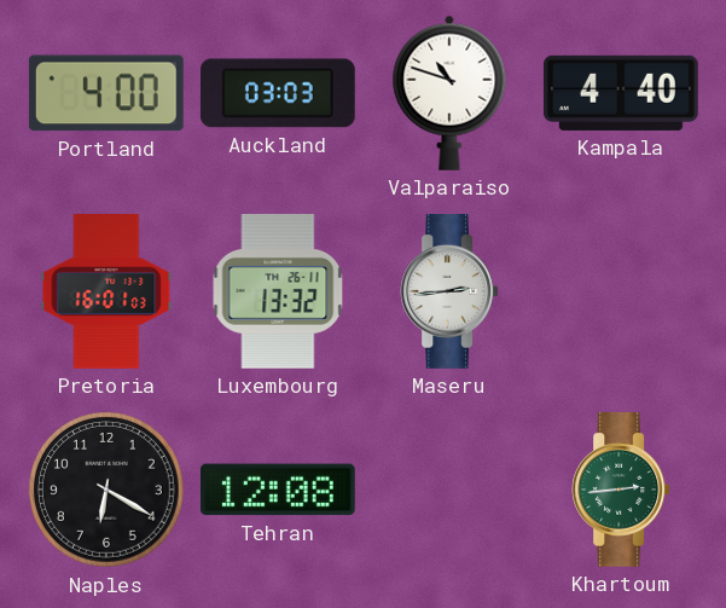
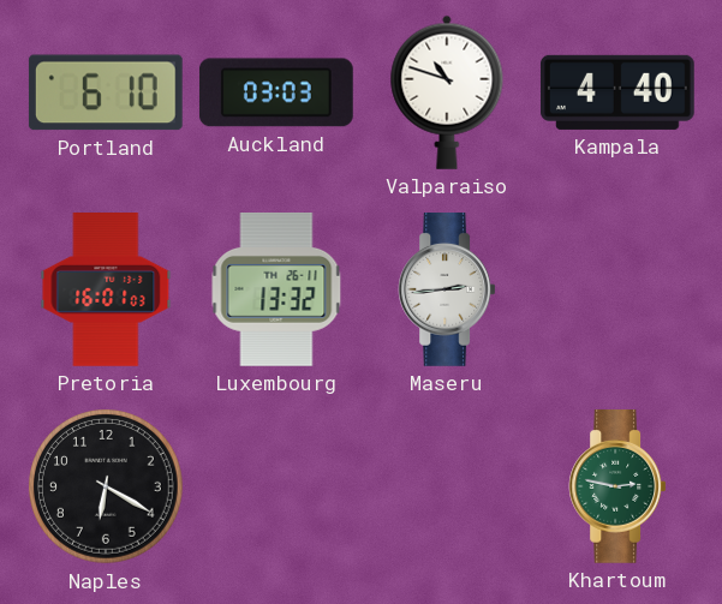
Portland: 4:00 -> 6:10 (106, 92)
Tehran: 12:08 -> none (278, 490)
Khartoum: 2:44 -> 2:47 (617, 488)
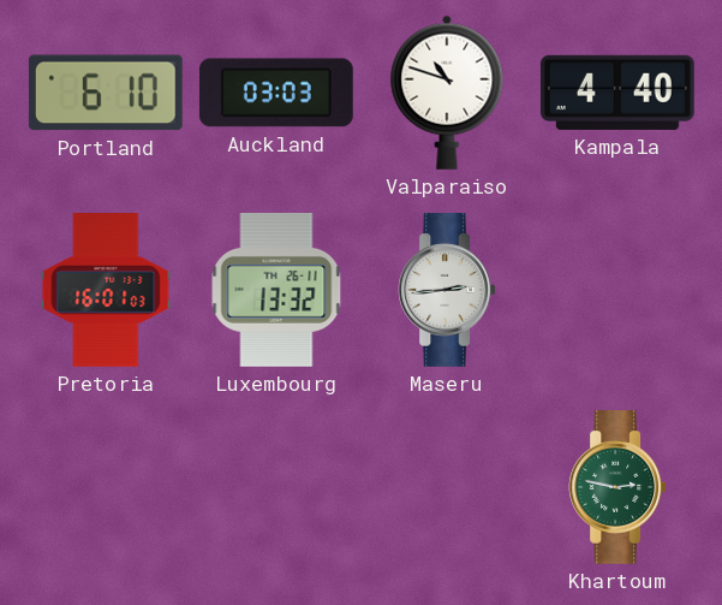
Naples: 6:20 -> none (107, 488)
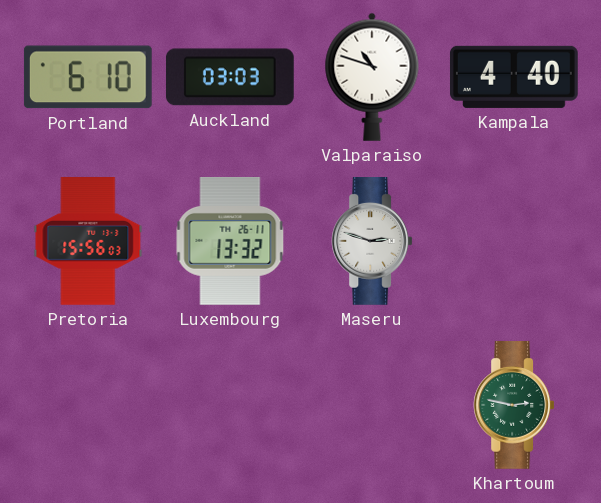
Pretoria: 16:01 -> 15:56 (88, 242)
Maseru: 2:44 -> 2:48 (372, 242)
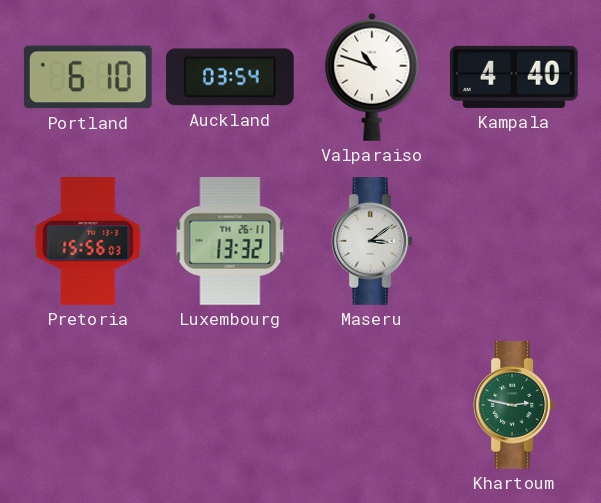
Auckland: 03:03 -> 03:54 (230, 77)
Maseru: 2:48 -> 3:09 (372, 242)
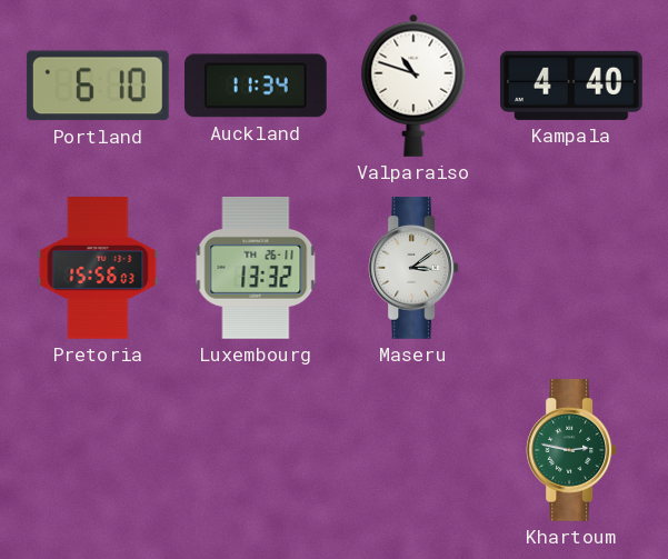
Auckland: 03:54 -> 11:34 (256, 86)
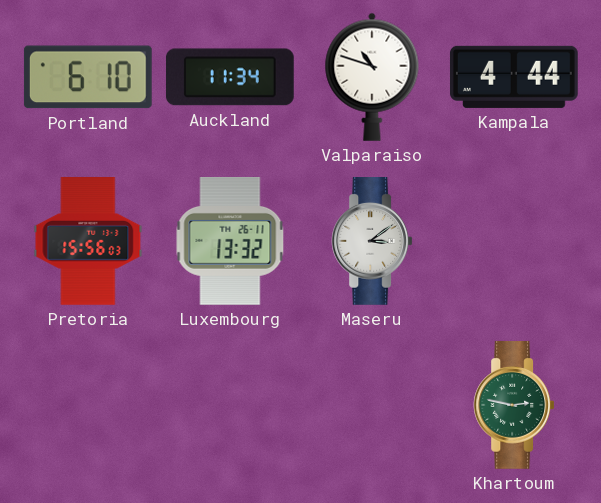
Kampala: 4:40 -> 4:44 (514, 77)
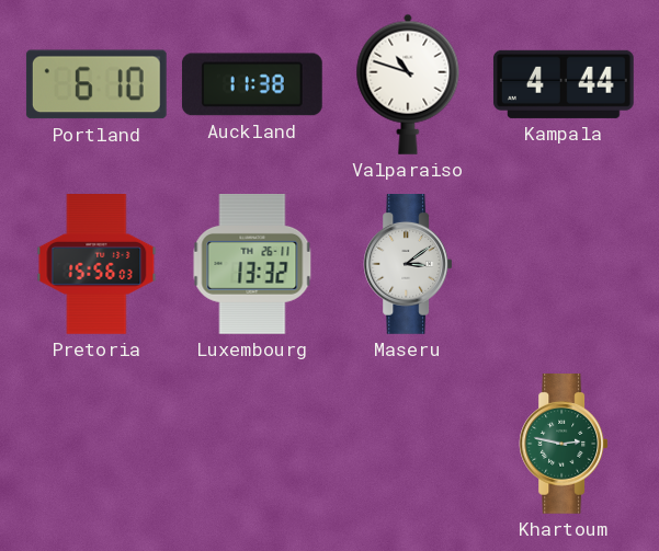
Auckland: 11:34 -> 11:38 (252, 84)
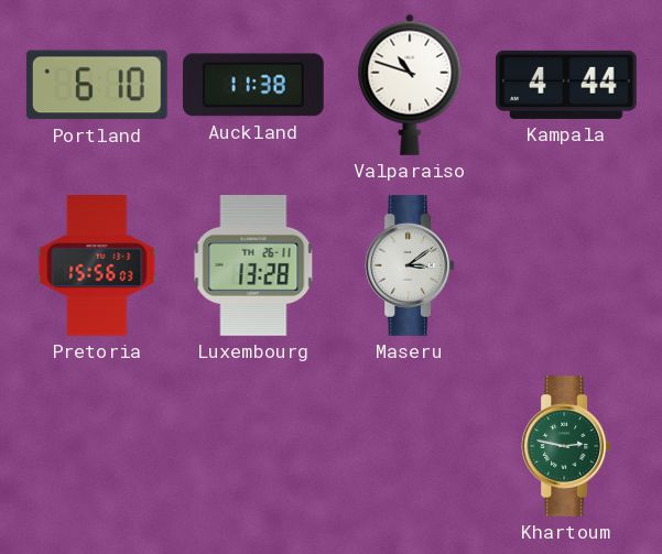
Luxembourg: 13:32 -> 13:28 (253, 267)
